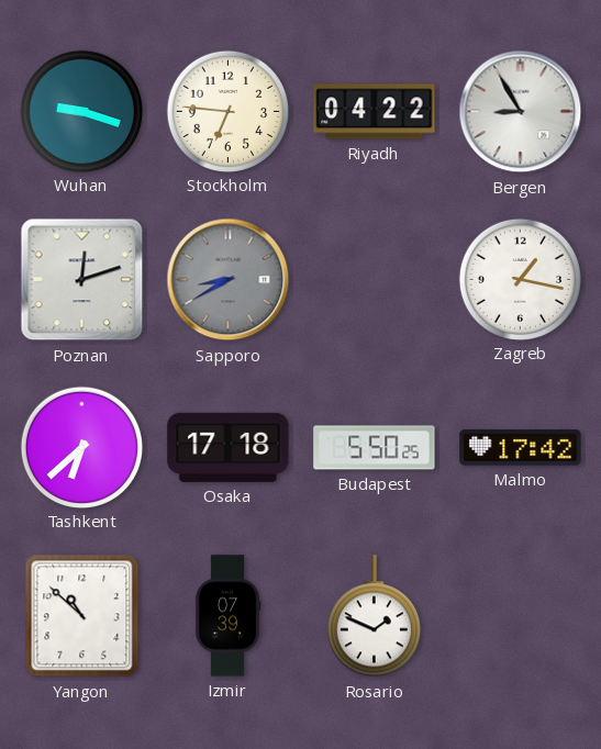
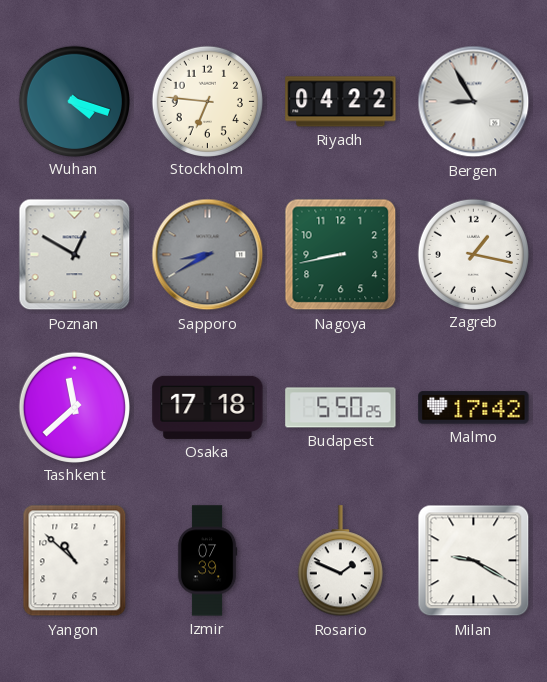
Wuhan: 9:18 -> 4:18 (74, 101)
Poznan: 12:12 -> 12:50 (75, 255)
Nagoya: none -> 8:43 (341, 255)
Tashkent: 6:38 -> 11:38 (74, 407)
Milan: none -> 9:20 (474, 561)
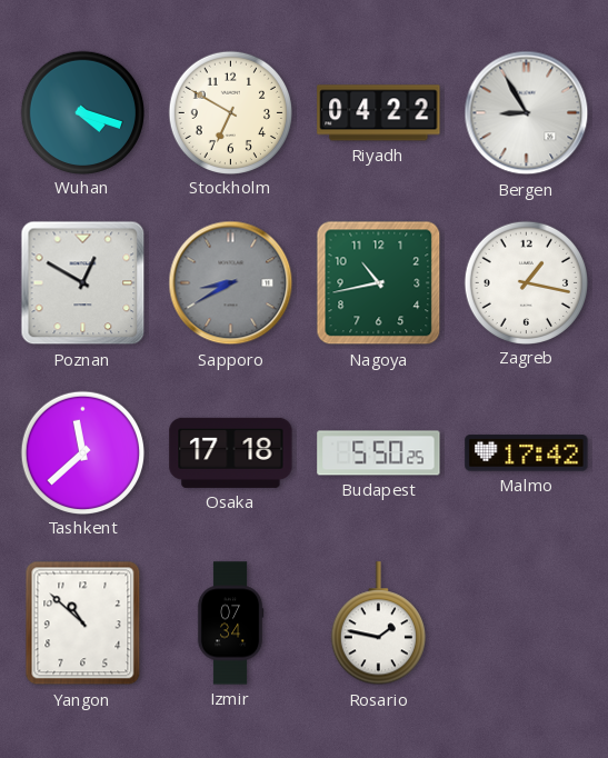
Stockholm: 6:46 -> 6:50 (230, 112)
Nagoya: 8:43 -> 10:43 (379, 283)
Izmir: 07:39 -> 07:34 (230, 624)
Rosario: 1:49 -> 1:47 (378, 624)
Milan: 9:20 -> none (474, 561)
